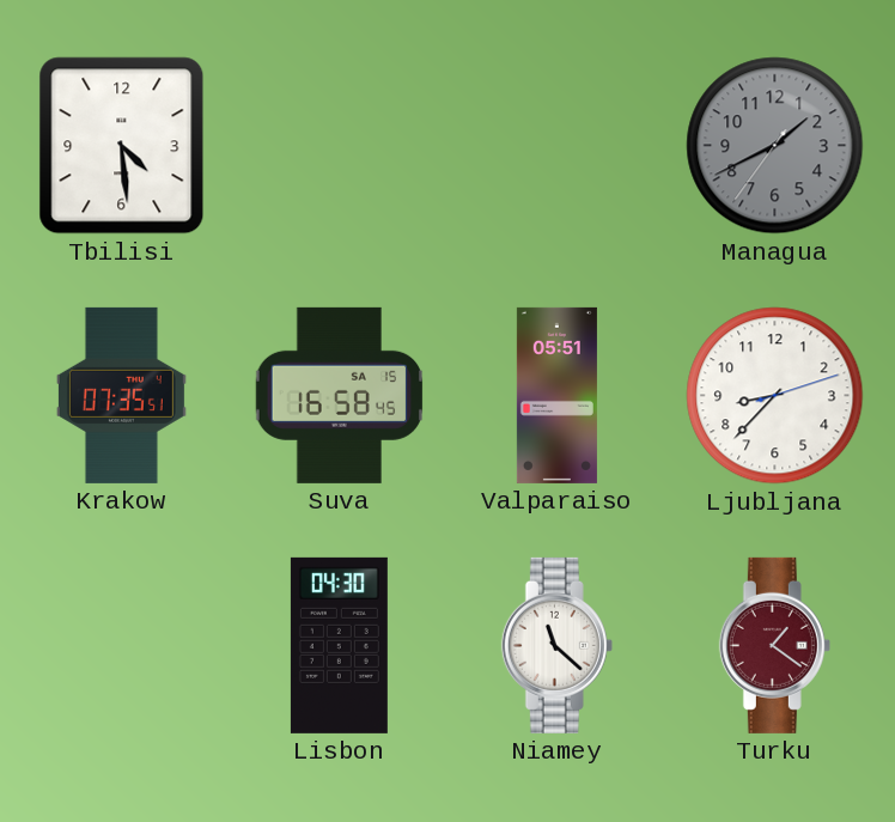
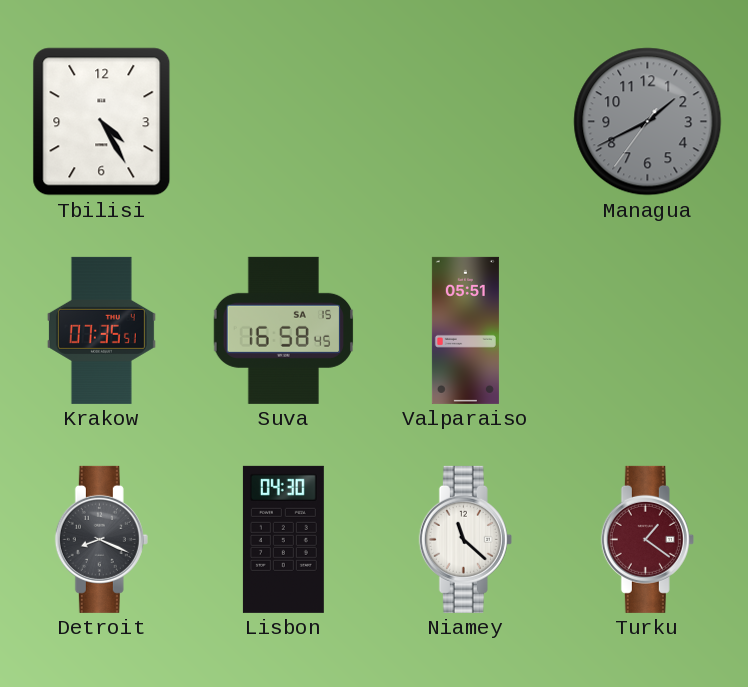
Tbilisi: 4:29 -> 4:25 (102, 122)
Ljubljana: 8:37 -> none (775, 396)
Detroit: none -> 8:19 (101, 539)
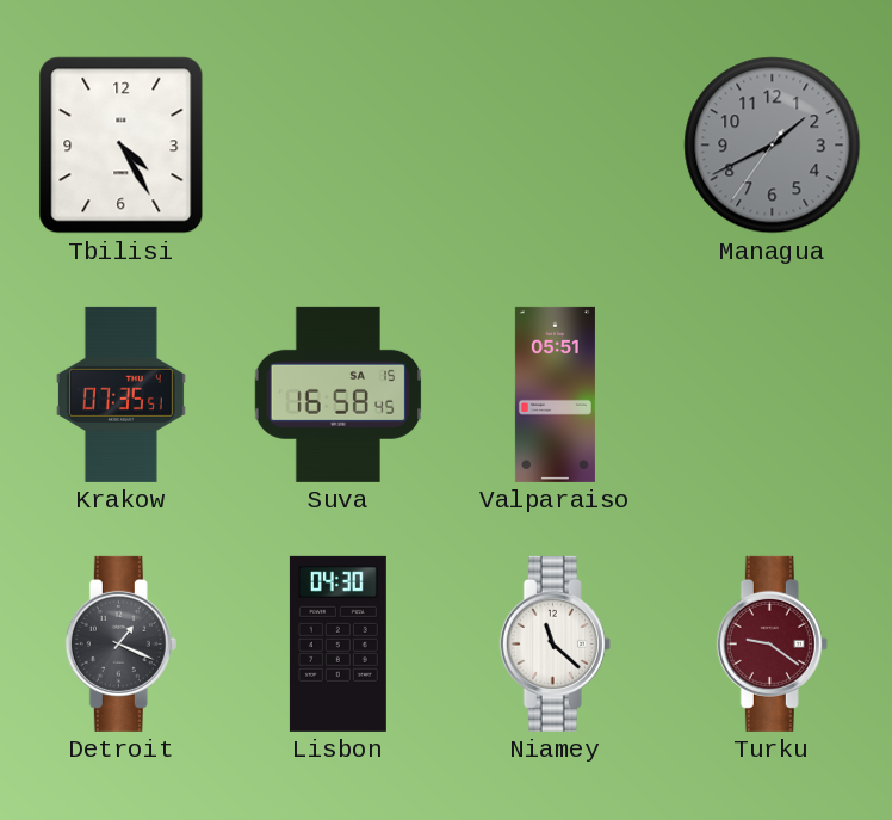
Detroit: 8:19 -> 1:19 (120, 643)
Turku: 1:21 -> 9:21 (772, 643)
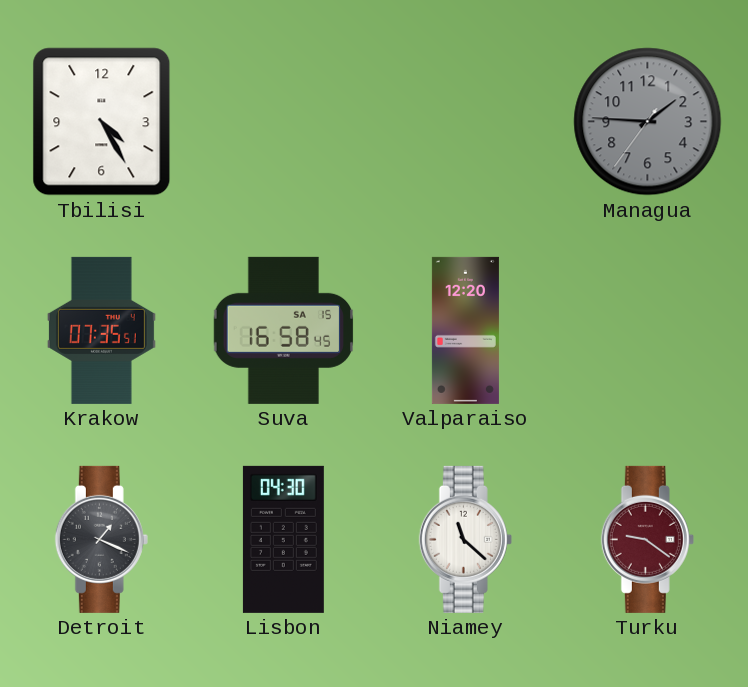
Managua: 1:40 -> 1:45 (648, 122)
Valparaiso: 05:51 -> 12:20 (465, 330)
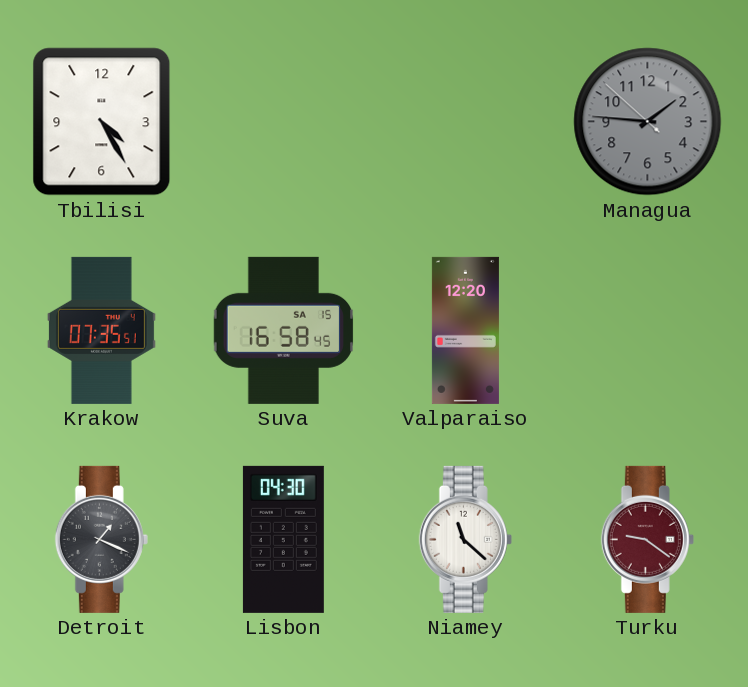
Managua: 1:45:36 -> 1:45:52 (648, 122)
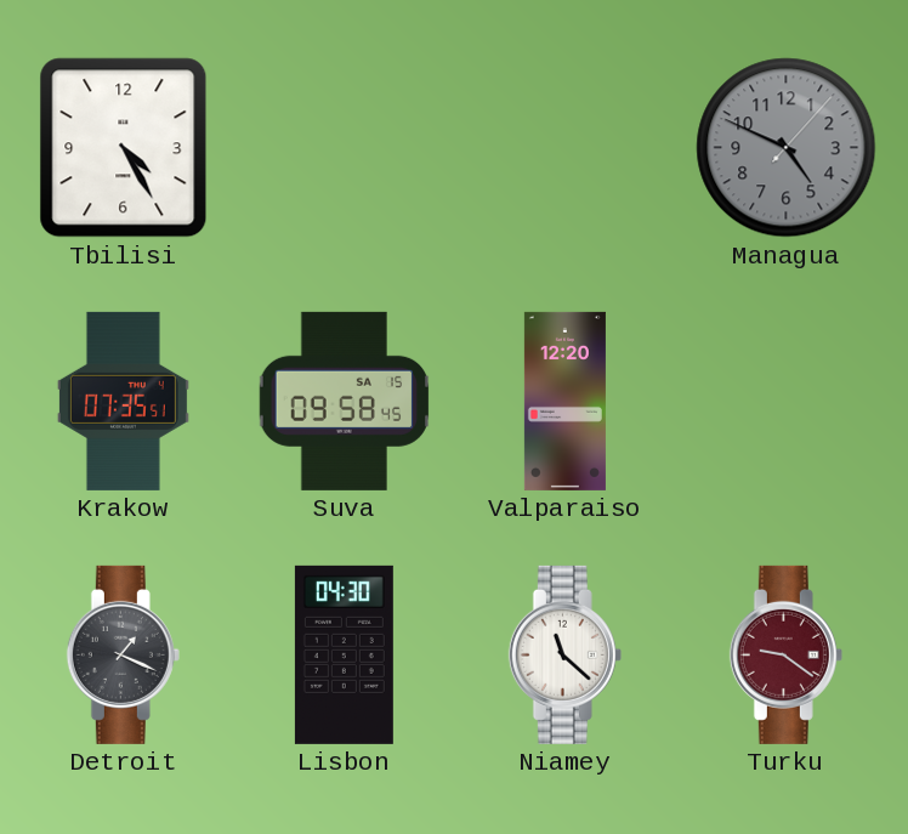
Managua: 1:45 -> 4:49 (787, 148)
Suva: 16:58 -> 09:58 (345, 401)
